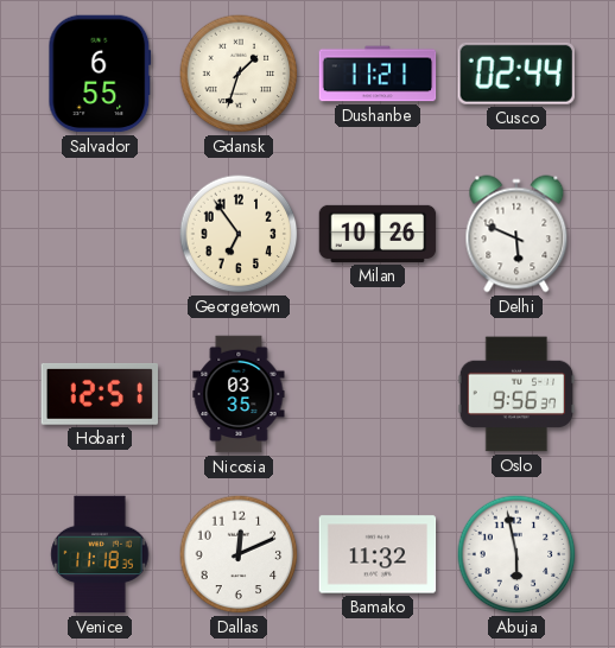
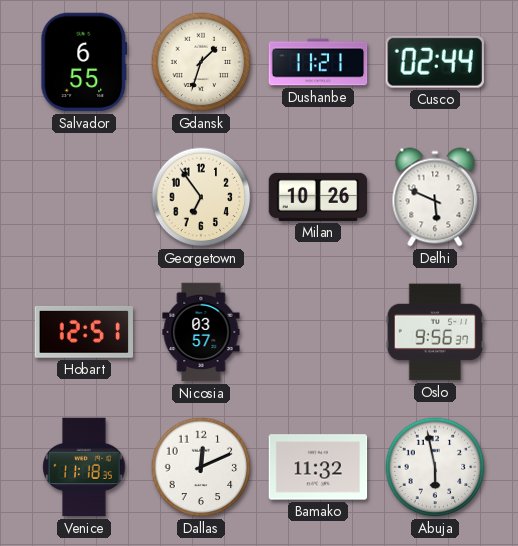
Nicosia: 03:35 -> 03:57 (201, 332)
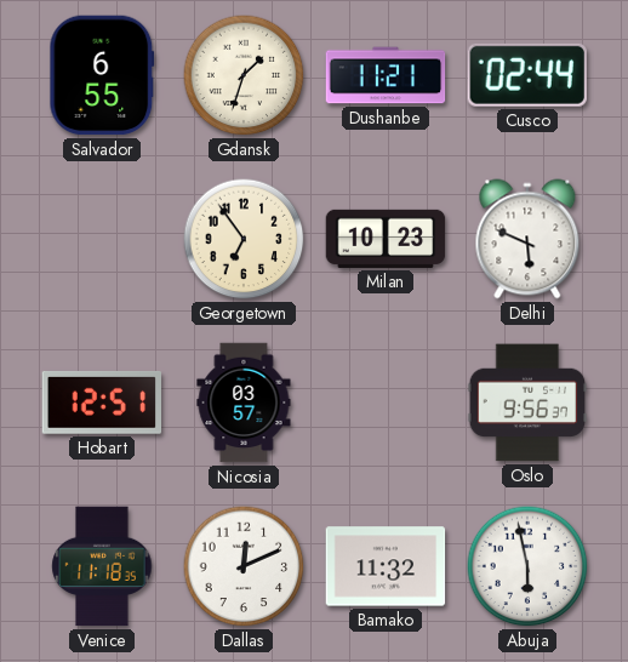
Milan: 10:26 -> 10:23 (386, 239)
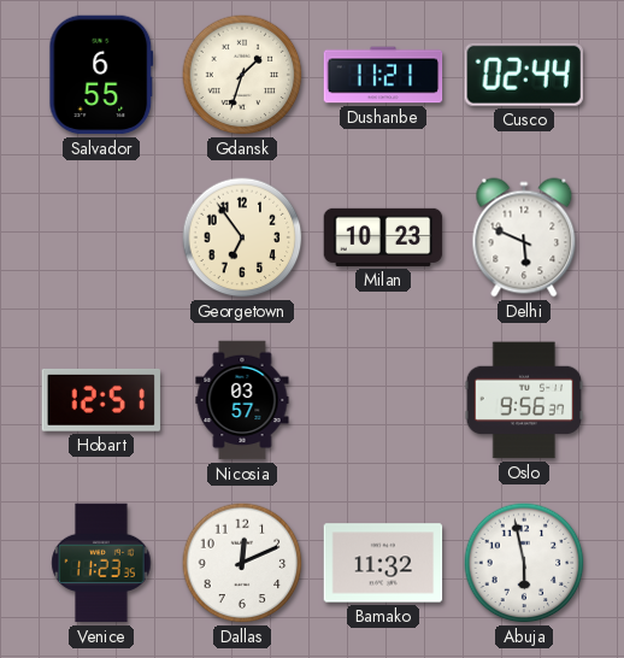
Venice: 11:18 -> 11:23 (101, 563)
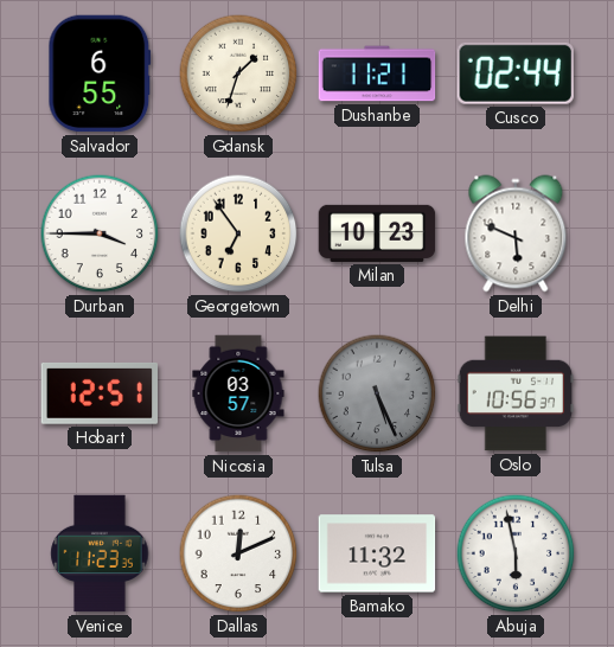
Durban: none -> 3:45 (100, 233)
Tulsa: none -> 5:26 (377, 393)
Oslo: 9:56 -> 10:56 (516, 393)
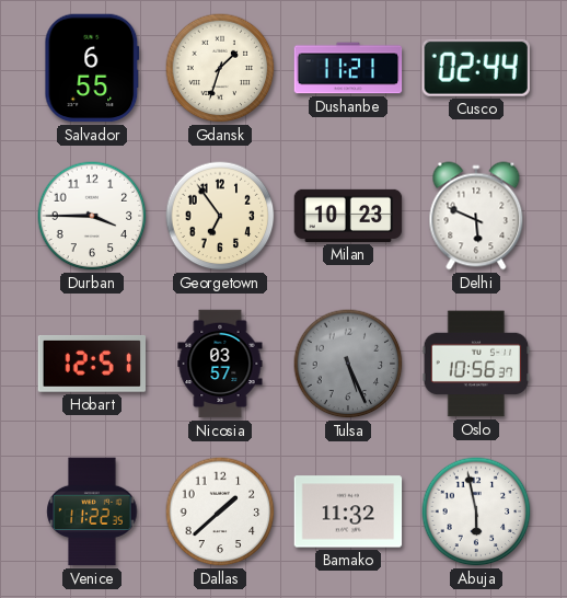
Venice: 11:23 -> 11:22 (92, 511)
Dallas: 12:11 -> 1:38 (220, 511)
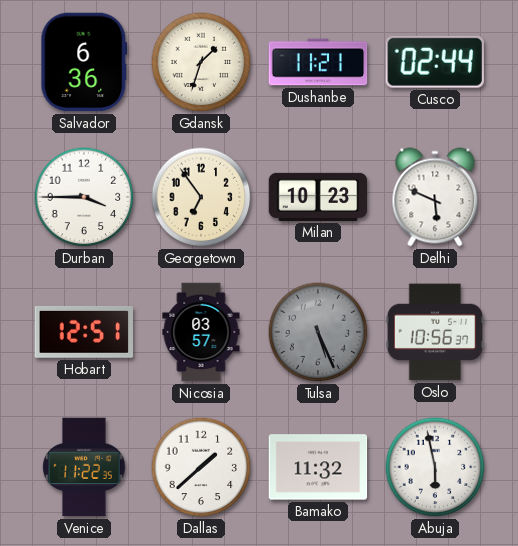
Salvador: 6:55 -> 6:36 (84, 62)
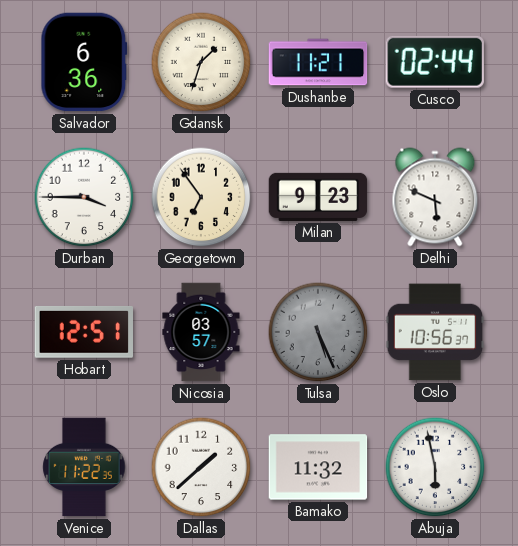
Milan: 10:23 -> 9:23 (318, 197)
